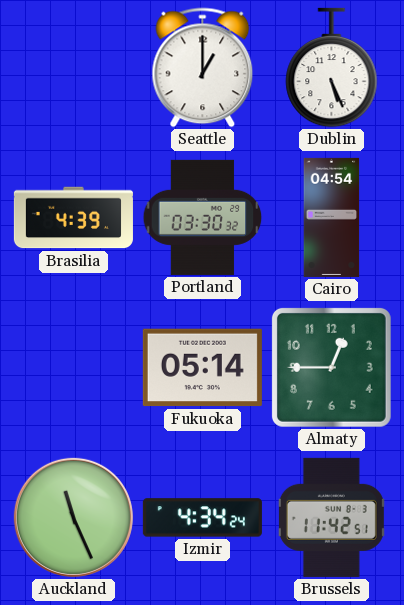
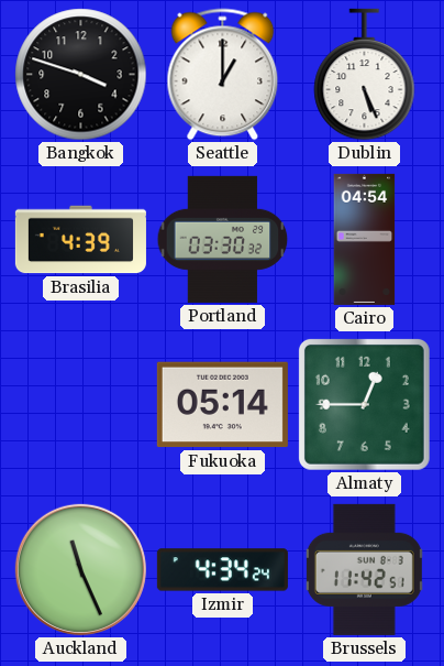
Bangkok: none -> 3:48 (81, 75)
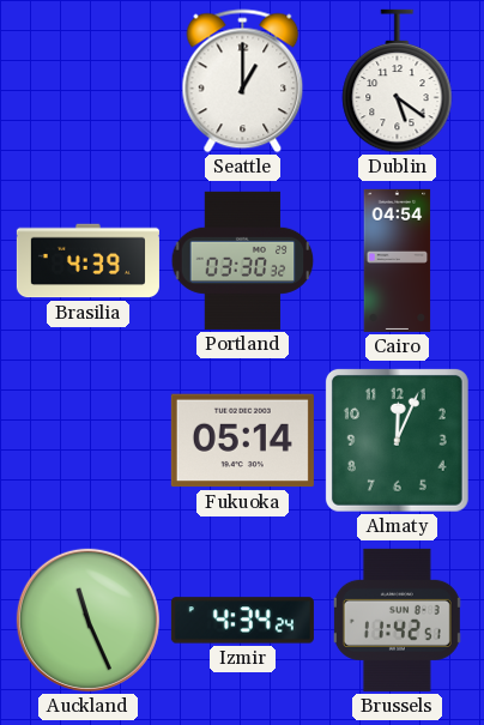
Bangkok: 3:48 -> none (81, 75)
Dublin: 5:26 -> 5:21 (398, 81)
Almaty: 12:45 -> 12:04 (397, 440)
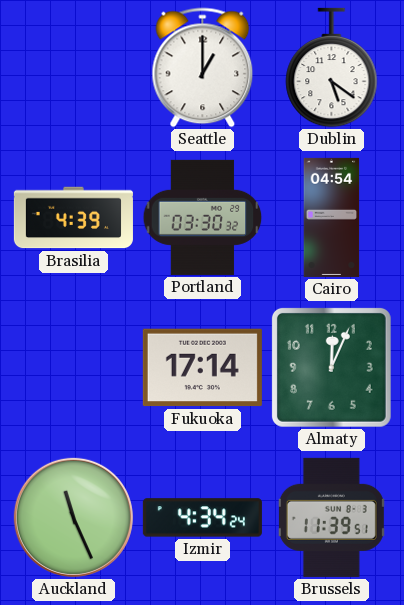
Fukuoka: 05:14 -> 17:14 (202, 368)
Brussels: 11:42 -> 11:39 (331, 517)
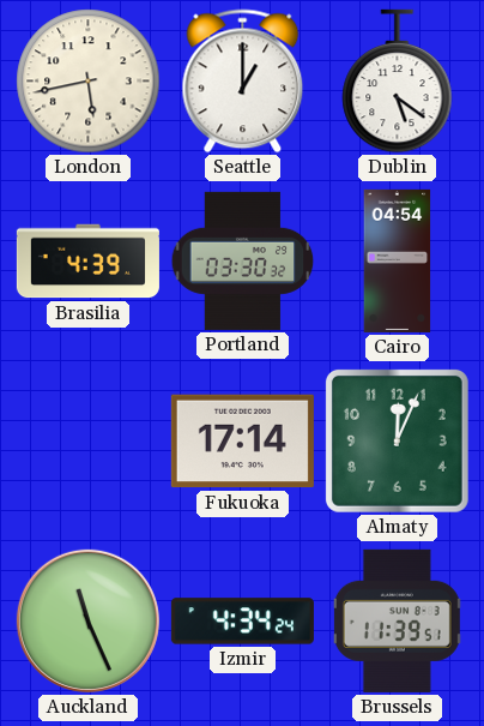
London: none -> 5:43 (89, 82)
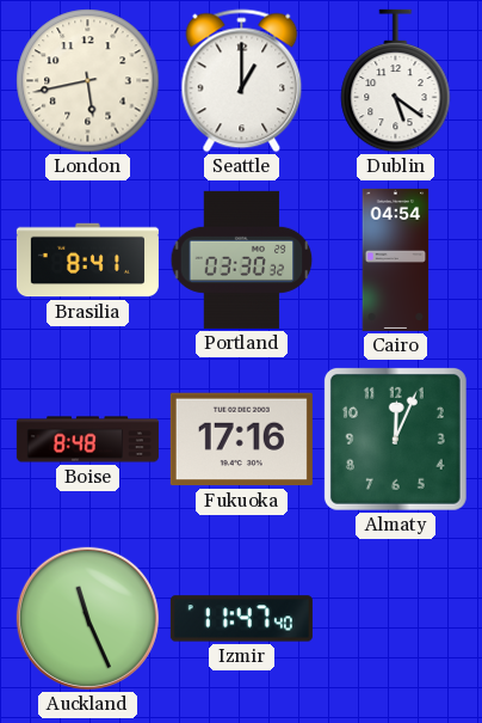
Brasilia: 4:39 -> 8:41 (87, 261)
Boise: none -> 8:48 (87, 440)
Fukuoka: 17:14 -> 17:16 (241, 440)
Izmir: 4:34 -> 11:47 (241, 619)
Brussels: 11:39 -> none (397, 620)
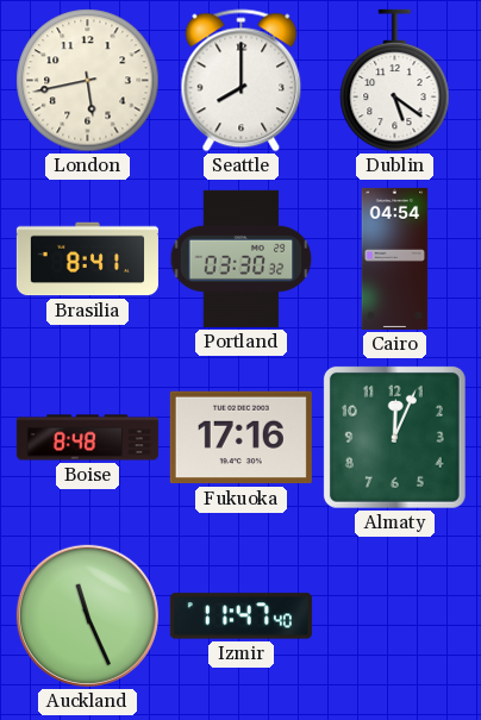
Seattle: 1:00 -> 8:00 (242, 81)
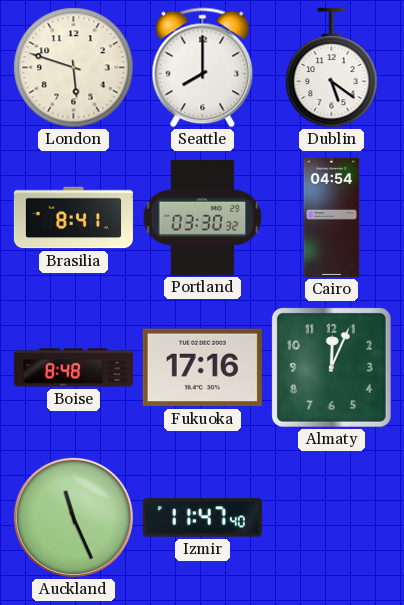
London: 5:43 -> 5:48 (74, 68)
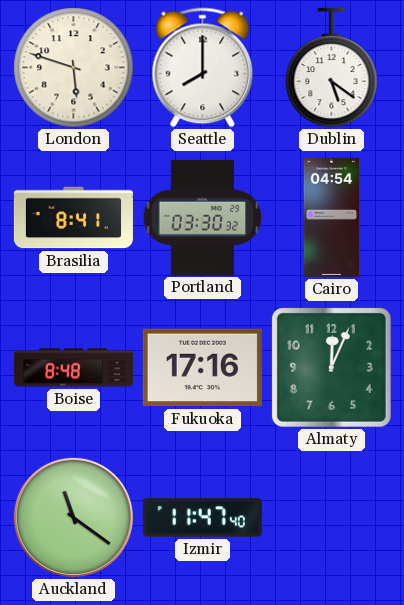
Auckland: 11:26 -> 11:21 (73, 517)
